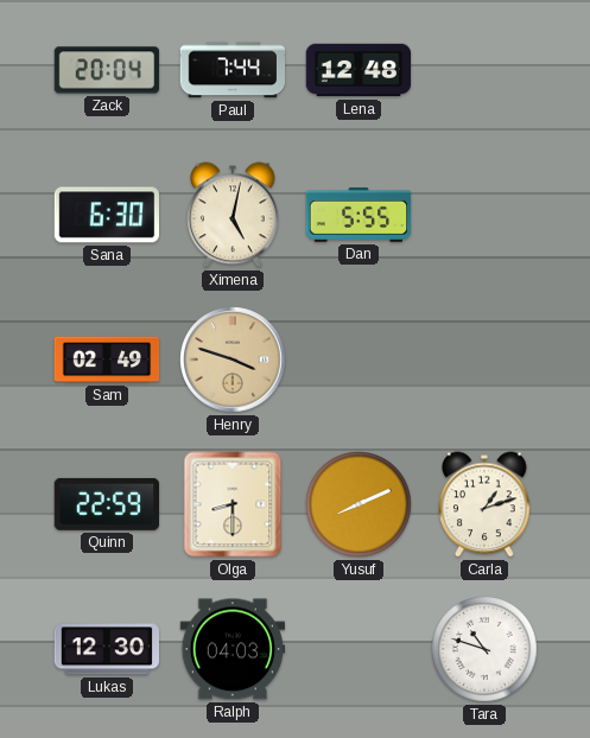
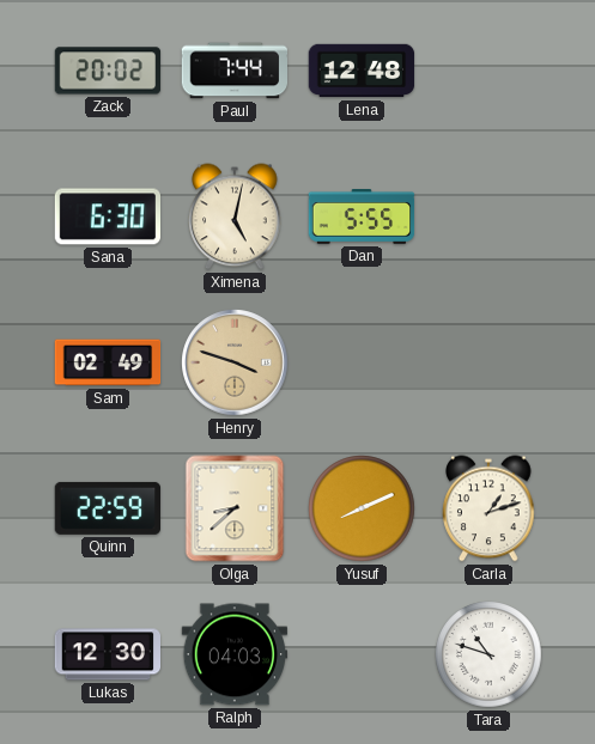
Zack: 20:04 -> 20:02 (108, 71)
Olga: 8:30 -> 8:38 (235, 508)
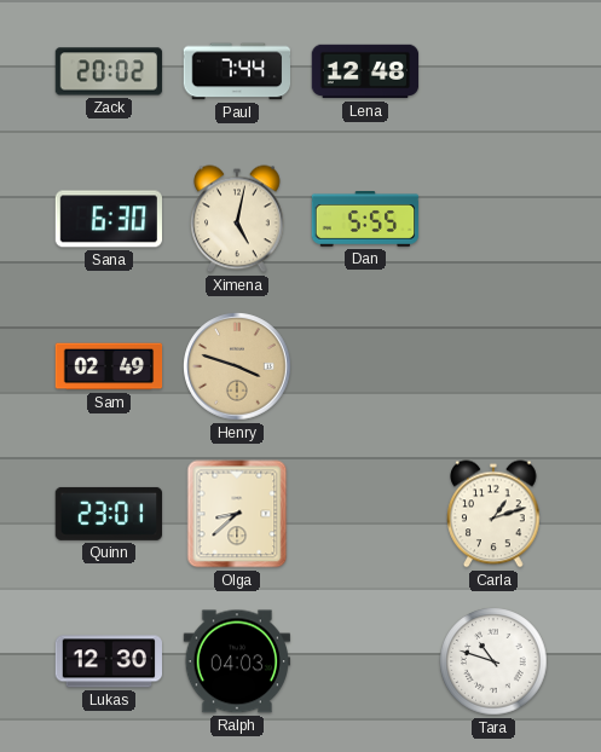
Quinn: 22:59 -> 23:01 (108, 514)
Yusuf: 8:11 -> none (362, 508)
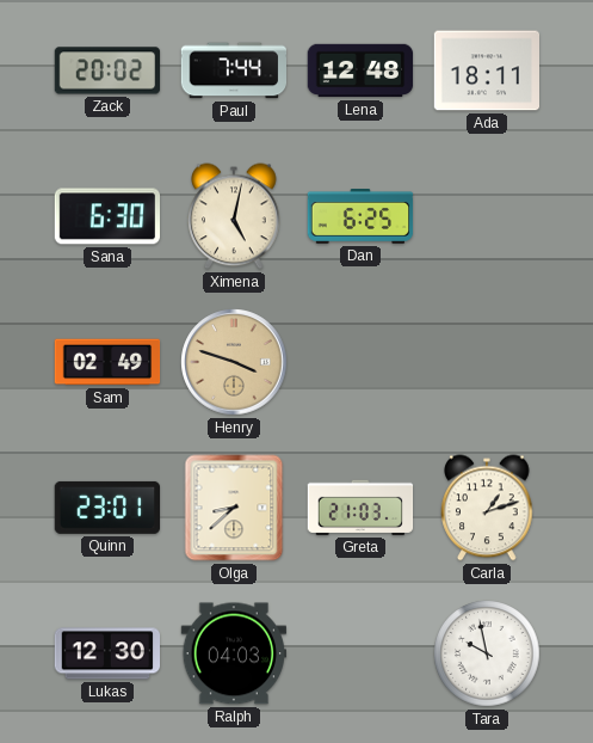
Ada: none -> 18:11 (487, 70)
Dan: 5:55 -> 6:25 (360, 217)
Greta: none -> 21:03 (360, 508)
Tara: 10:48 -> 9:58 (487, 653)
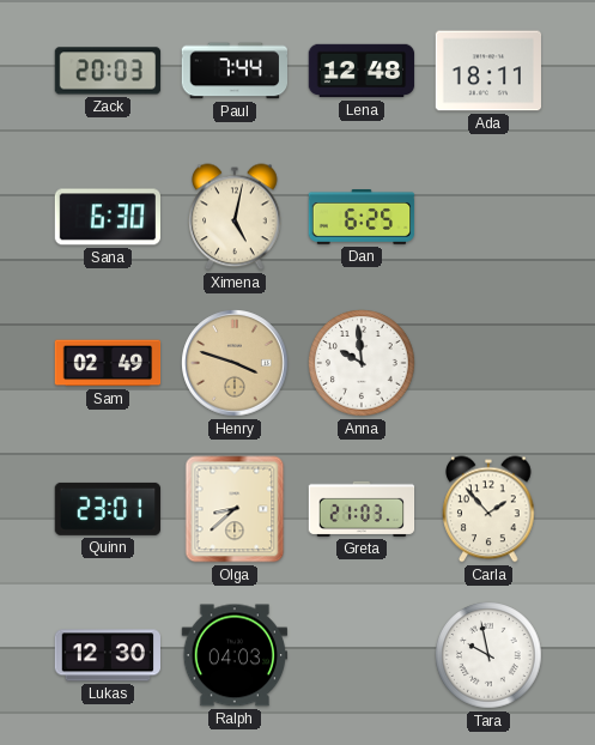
Zack: 20:02 -> 20:03 (108, 71)
Anna: none -> 9:59 (362, 363)
Carla: 1:12 -> 1:53 (488, 509)
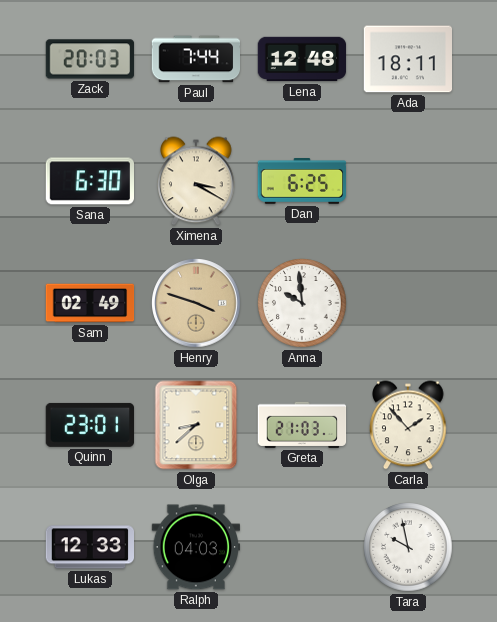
Ximena: 5:02 -> 3:20 (196, 181)
Lukas: 12:30 -> 12:33 (90, 547)
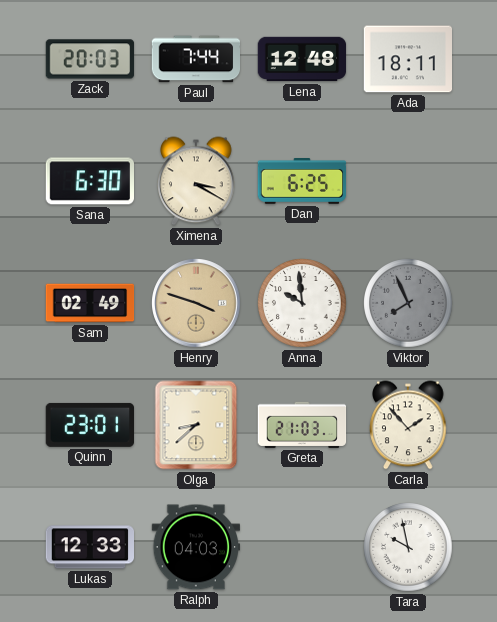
Viktor: none -> 7:56 (408, 303)
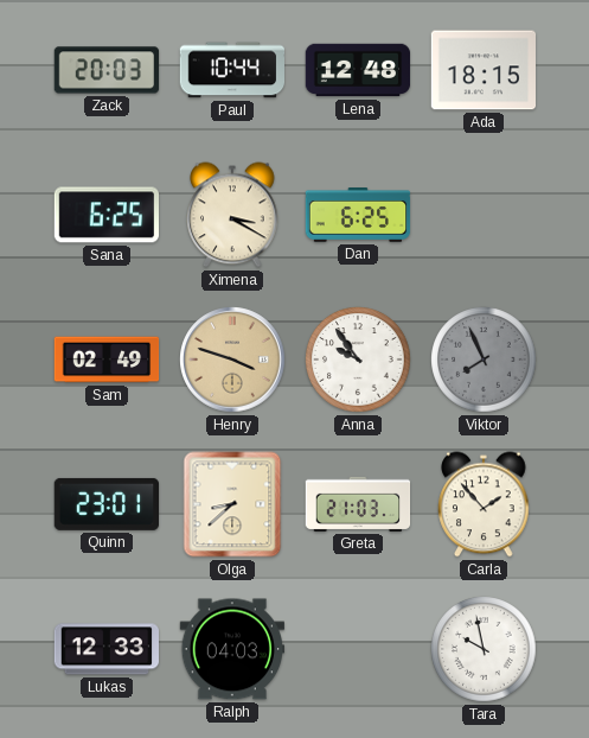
Paul: 7:44 -> 10:44 (232, 70)
Ada: 18:11 -> 18:15 (484, 70)
Sana: 6:30 -> 6:25 (107, 215)
Anna: 9:59 -> 9:54 (358, 360)
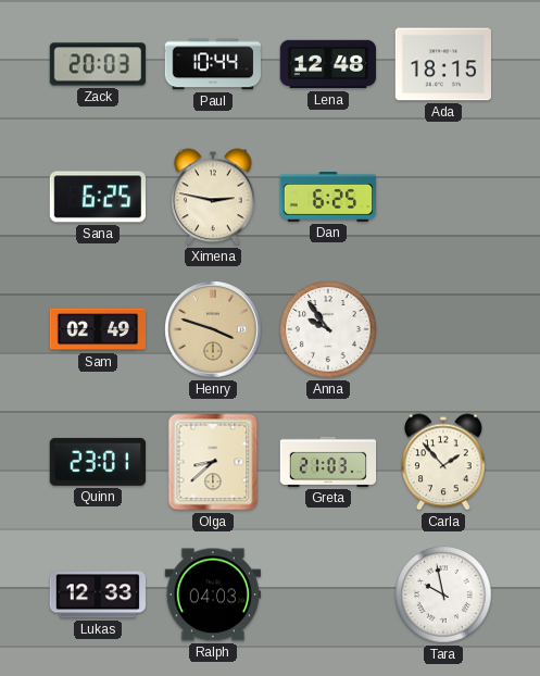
Ximena: 3:20 -> 2:47 (213, 197)
Viktor: 7:56 -> none (484, 360)
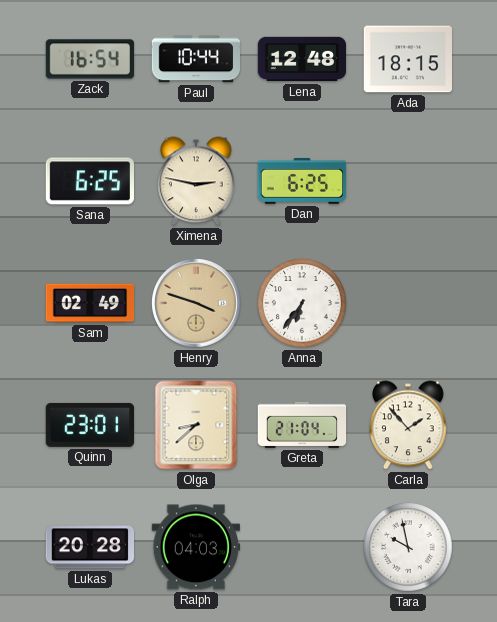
Zack: 20:03 -> 16:54 (90, 59)
Anna: 9:54 -> 6:36 (302, 303)
Greta: 21:03 -> 21:04 (302, 425)
Lukas: 12:33 -> 20:28 (90, 547)
